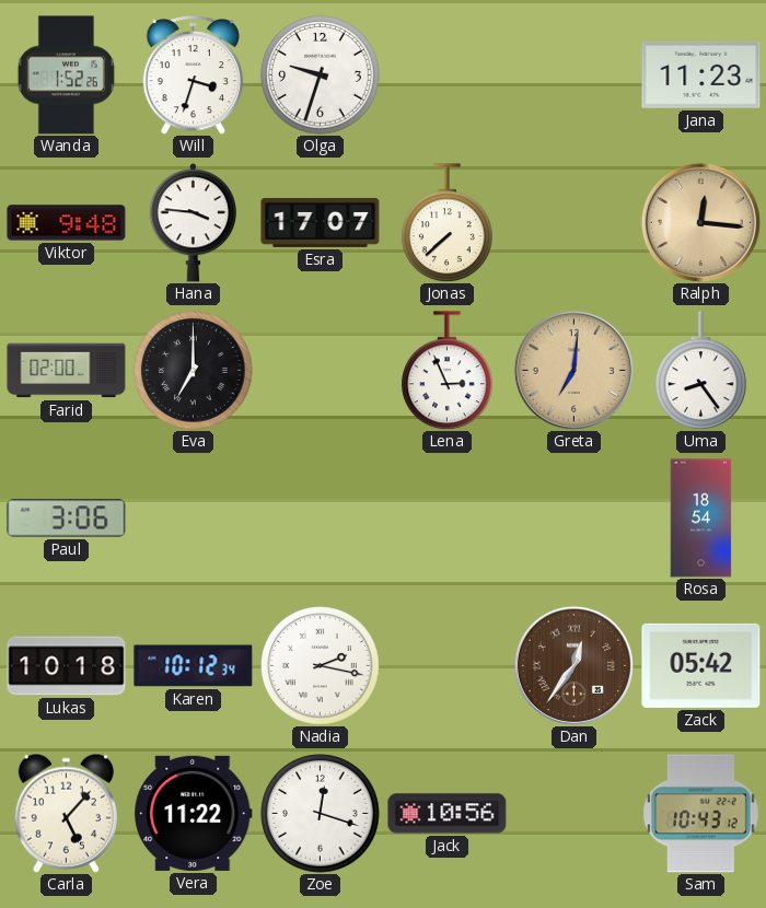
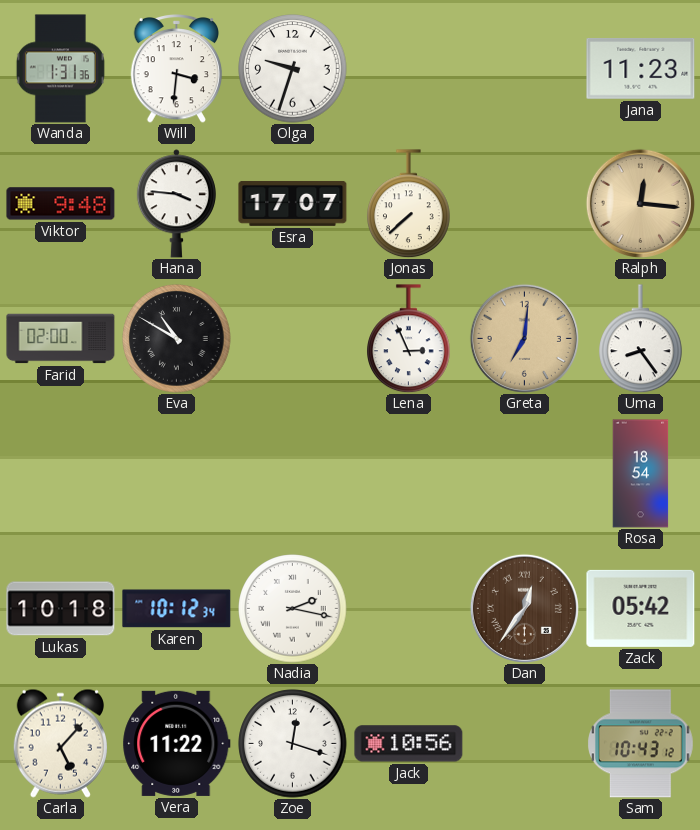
Wanda: 1:52 -> 1:31 (60, 69)
Will: 3:33 -> 3:31 (177, 69)
Eva: 7:00 -> 10:50 (177, 339)
Paul: 3:06 -> none (67, 519)
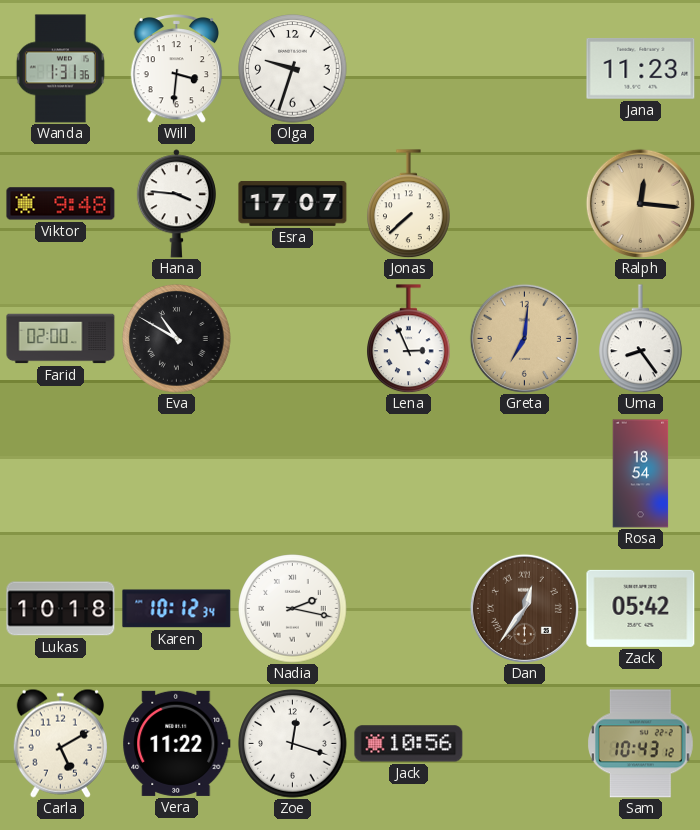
Carla: 5:07 -> 5:10 (60, 743)
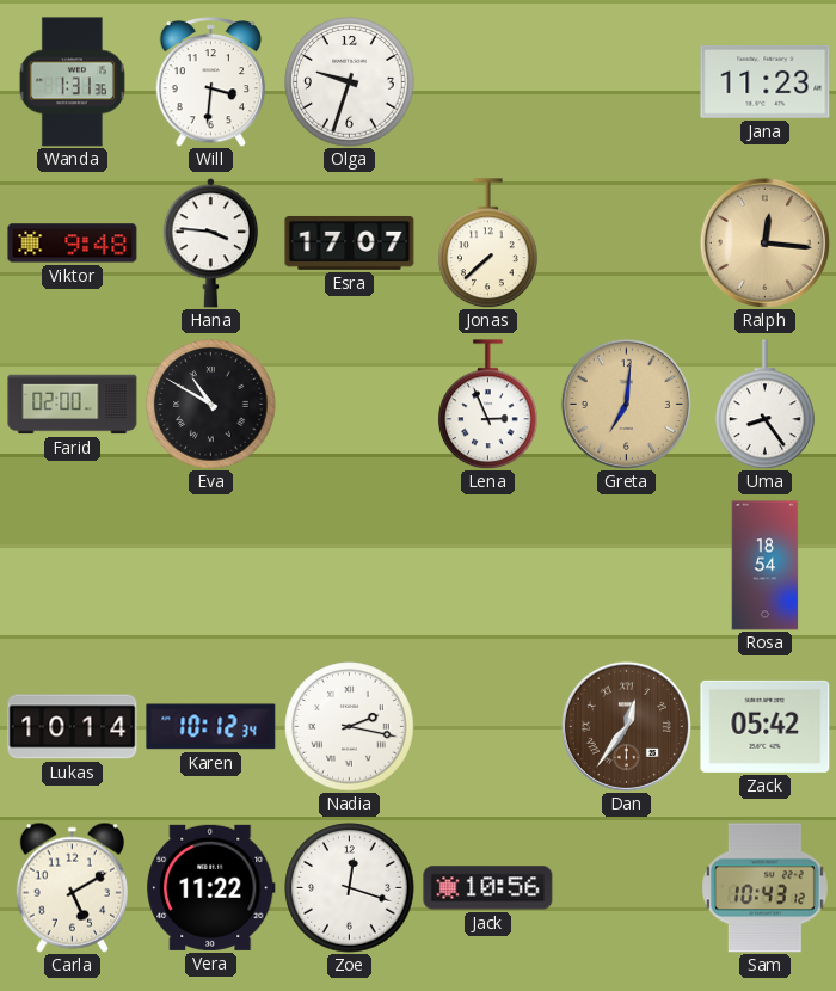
Lukas: 10:18 -> 10:14 (73, 727)
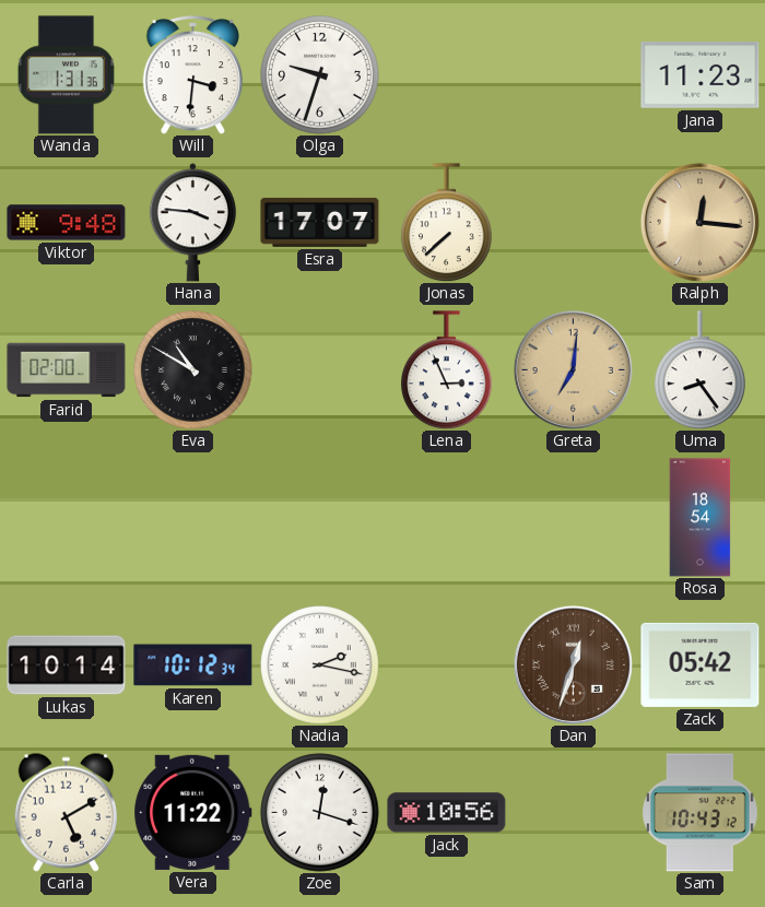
Dan: 12:36 -> 12:33 (573, 664)
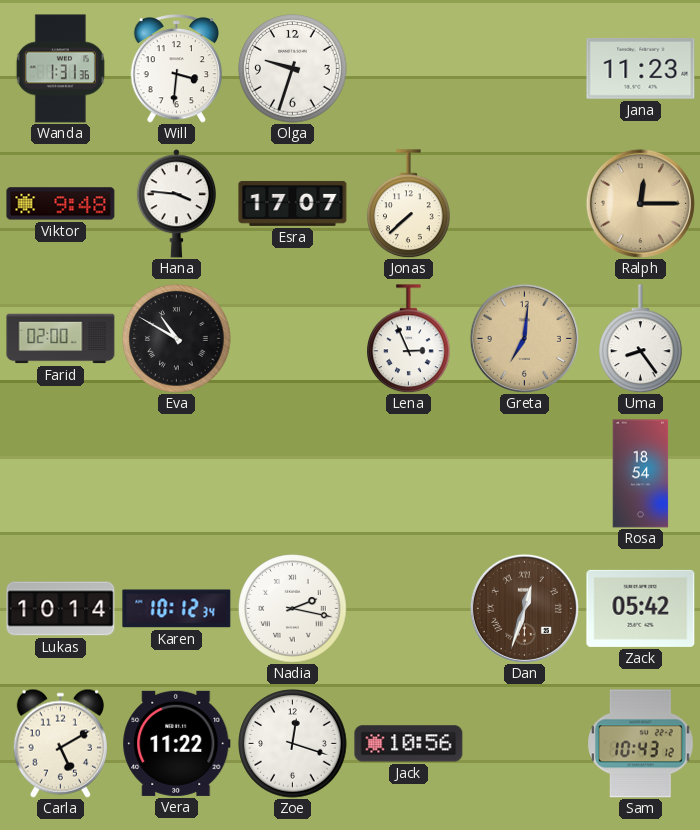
Ralph: 12:16 -> 12:15 (640, 203)
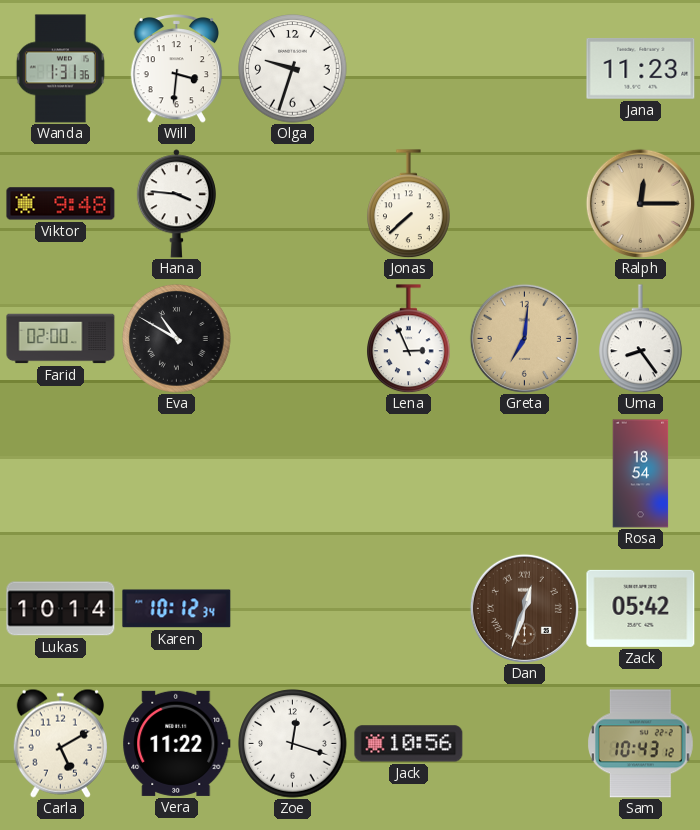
Esra: 17:07 -> none (293, 203)
Nadia: 2:17 -> none (293, 609)
